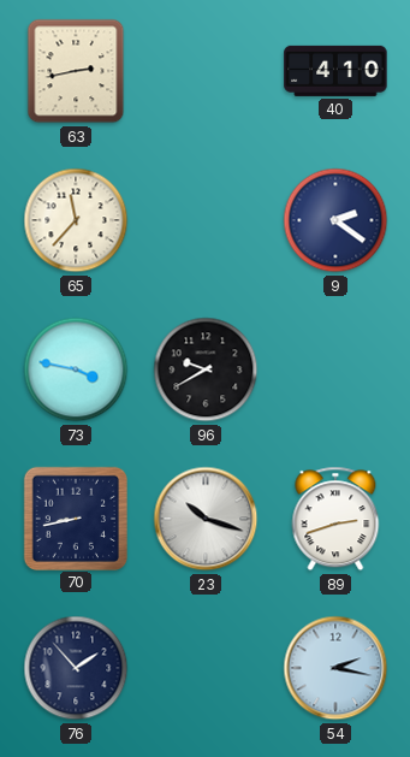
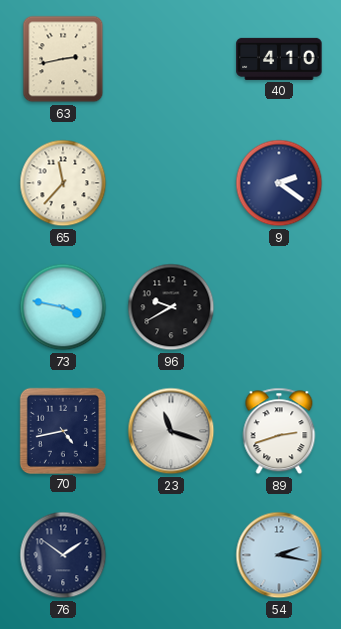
70: 8:43 -> 4:43 (62, 430)
23: 10:18 -> 11:18 (171, 431)
76: 1:53 -> 1:51 (63, 555)
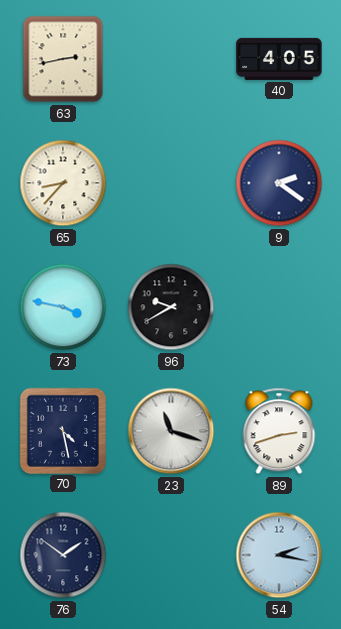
40: 4:10 -> 4:05 (279, 59)
65: 11:37 -> 8:37 (63, 183)
70: 4:43 -> 4:28 (62, 430)
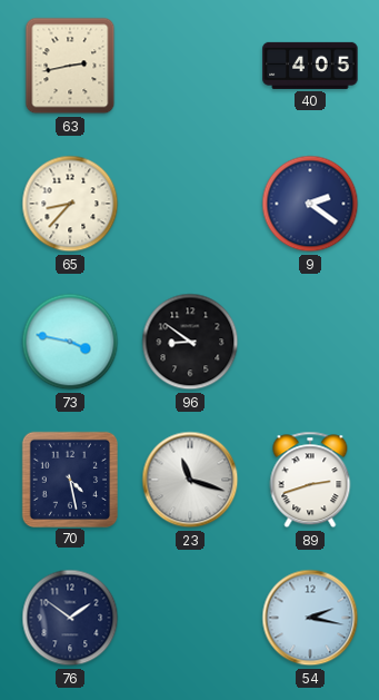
96: 9:40 -> 8:51 (190, 342)
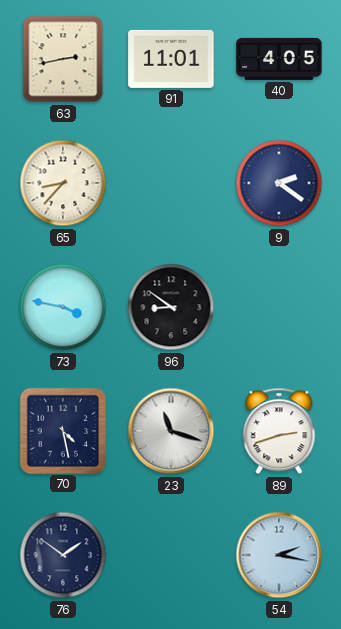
91: none -> 11:01 (171, 59)
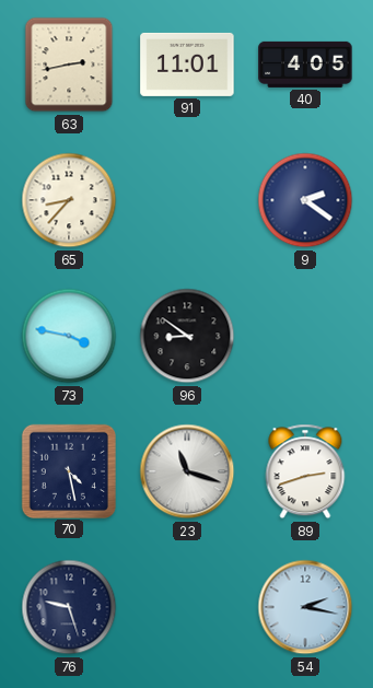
76: 1:51 -> 9:27 (69, 607)
